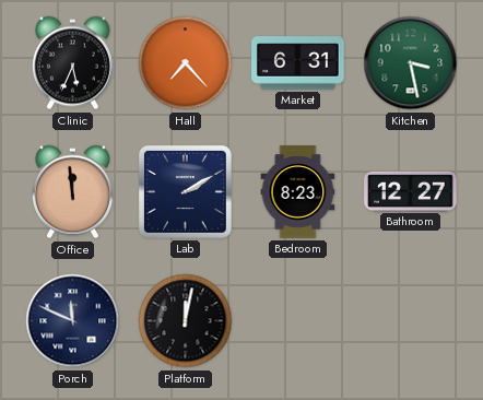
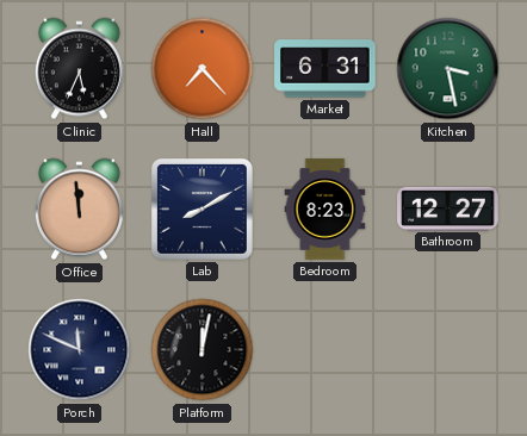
Lab: 2:10 -> 8:10 (201, 208)
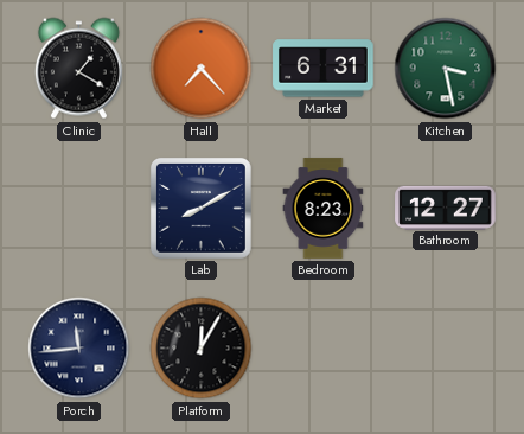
Clinic: 5:34 -> 1:20 (78, 69)
Office: 11:59 -> none (79, 210)
Porch: 11:49 -> 11:44 (79, 349)
Platform: 12:02 -> 12:05 (202, 349)
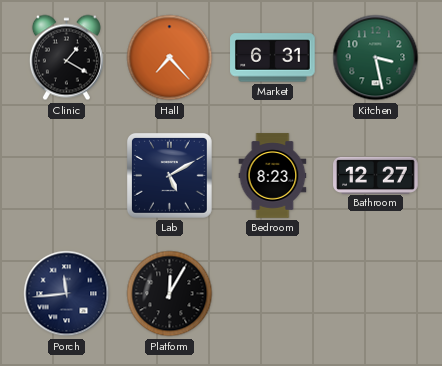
Lab: 8:10 -> 5:10 (169, 175)
